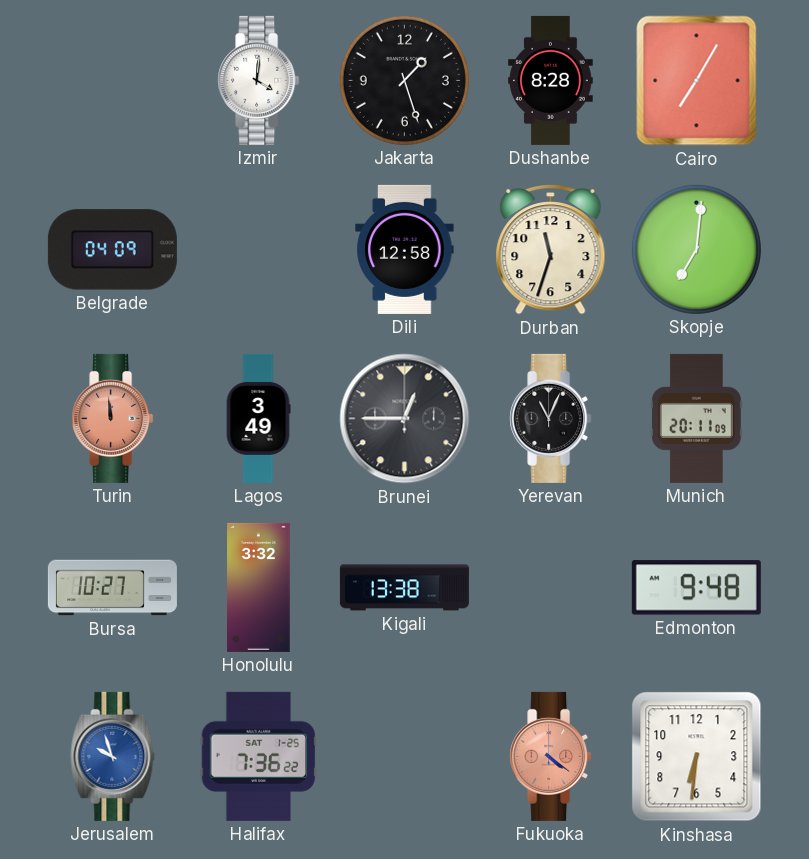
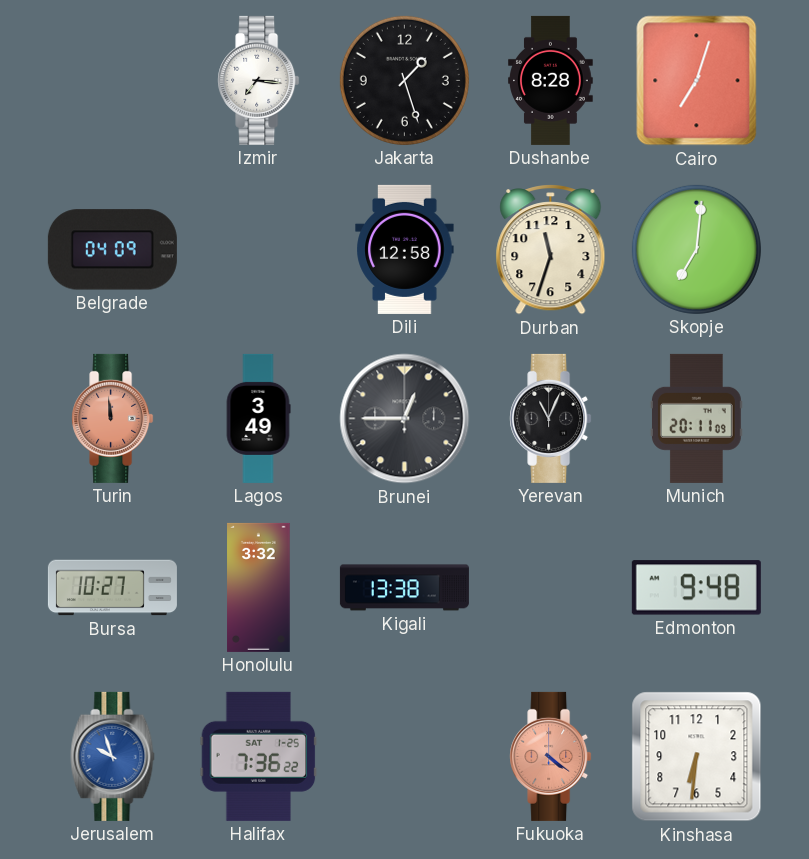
Izmir: 4:01 -> 7:16 (259, 80)
Cairo: 7:05 -> 7:03 (697, 81)
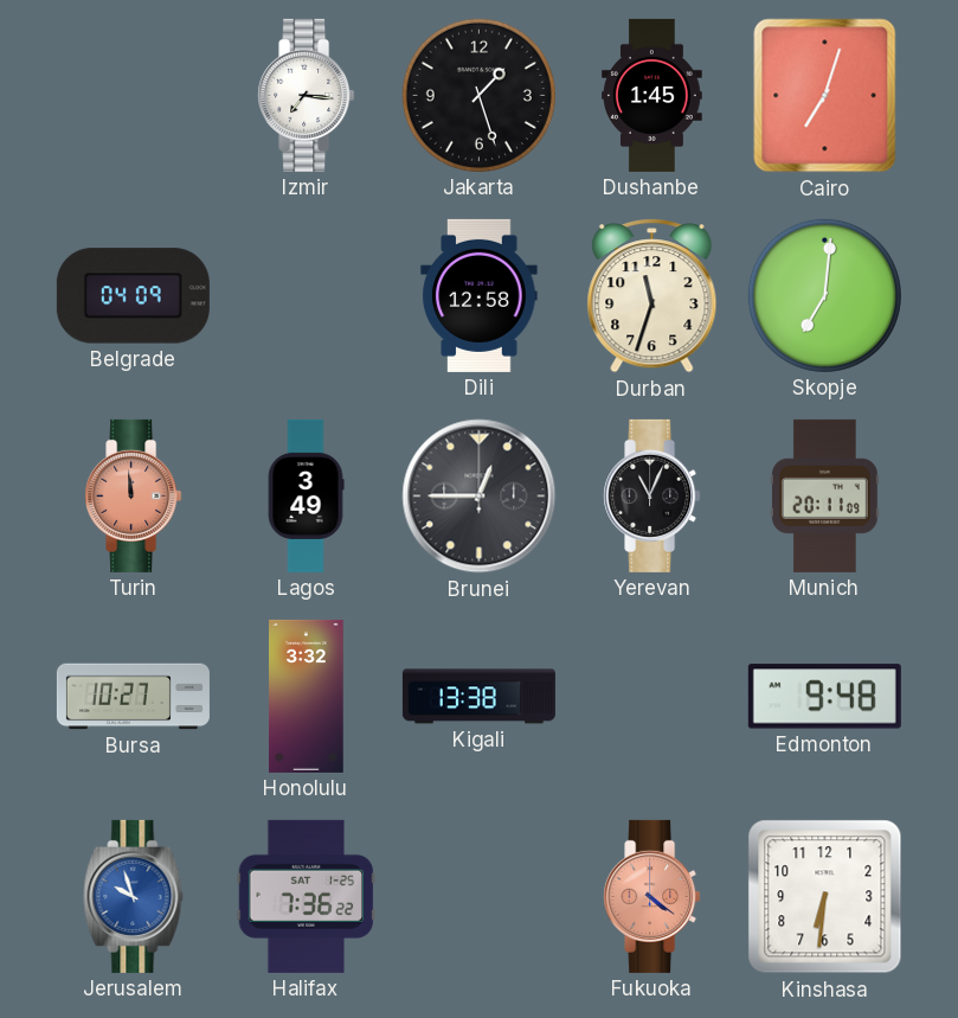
Dushanbe: 8:28 -> 1:45 (652, 95)
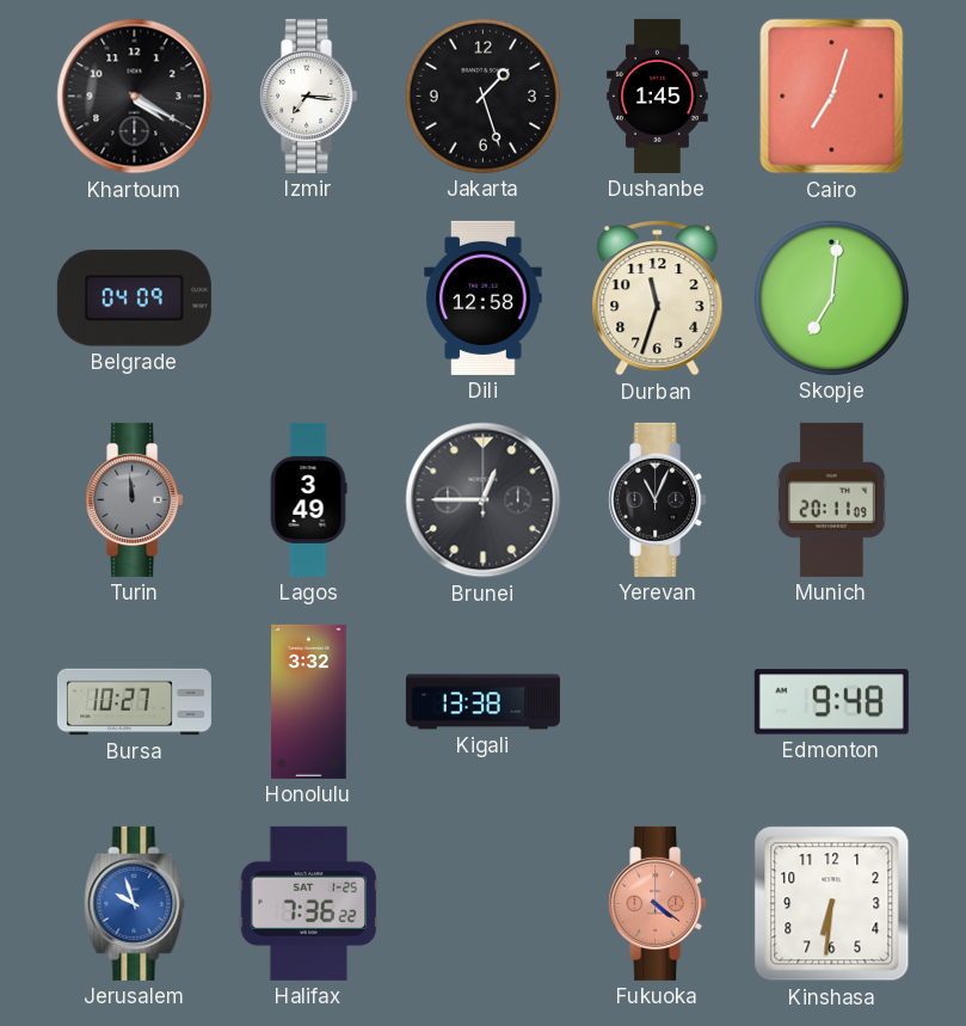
Khartoum: none -> 4:20 (135, 97)
Turin dial: salmon -> grey (135, 499)
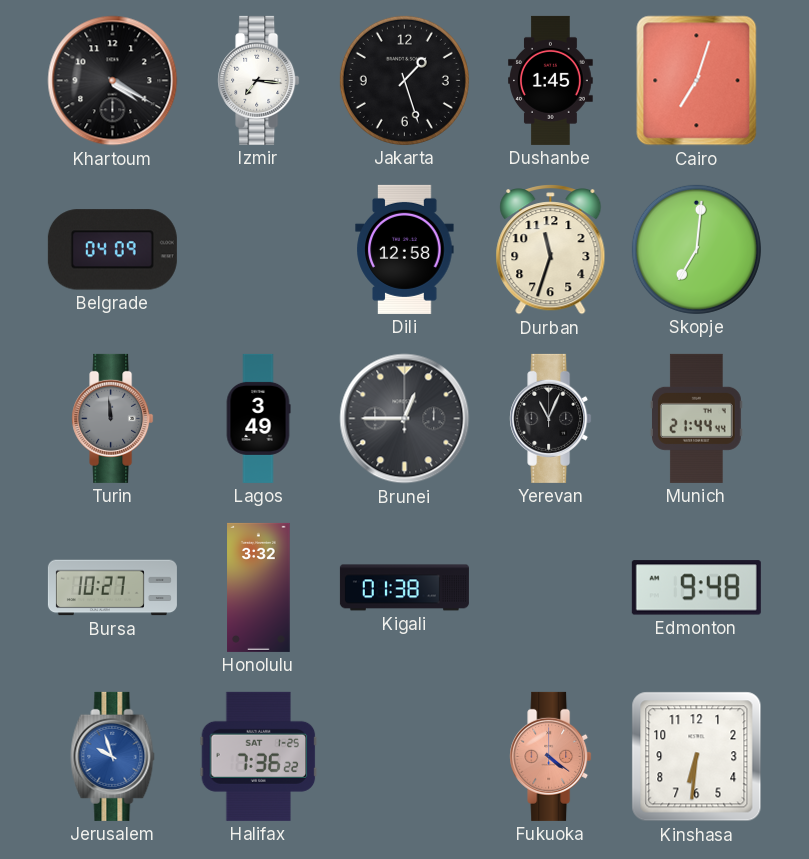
Munich: 20:11 -> 21:44 (696, 418)
Kigali: 13:38 -> 01:38 (404, 588)
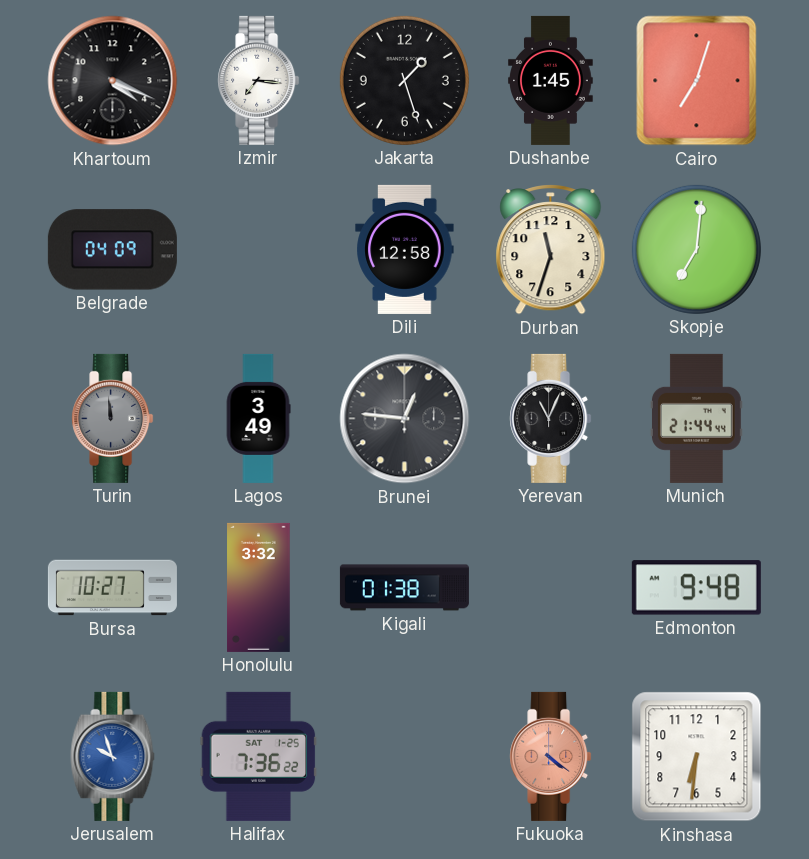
Khartoum: 4:20 -> 4:19 (113, 81)
Brunei: 12:45 -> 12:46 (405, 419)
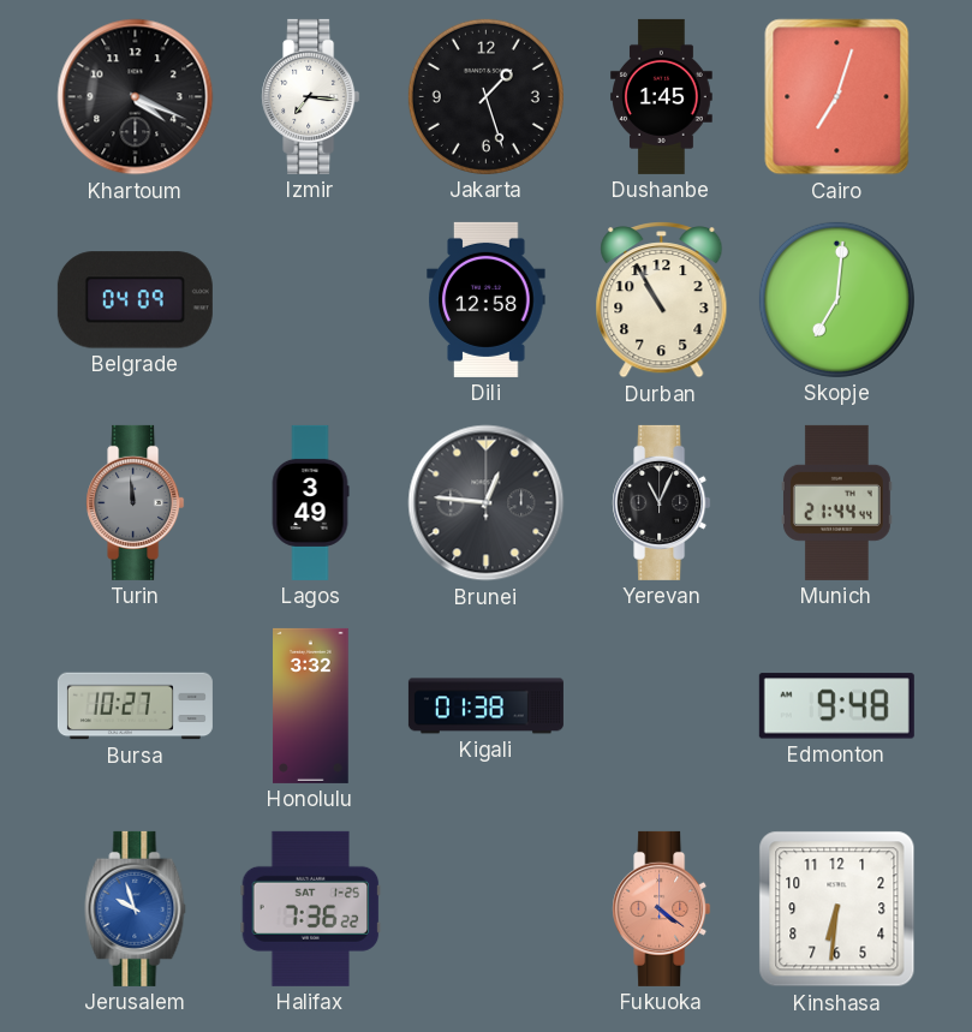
Durban: 11:33 -> 10:55 (662, 300)
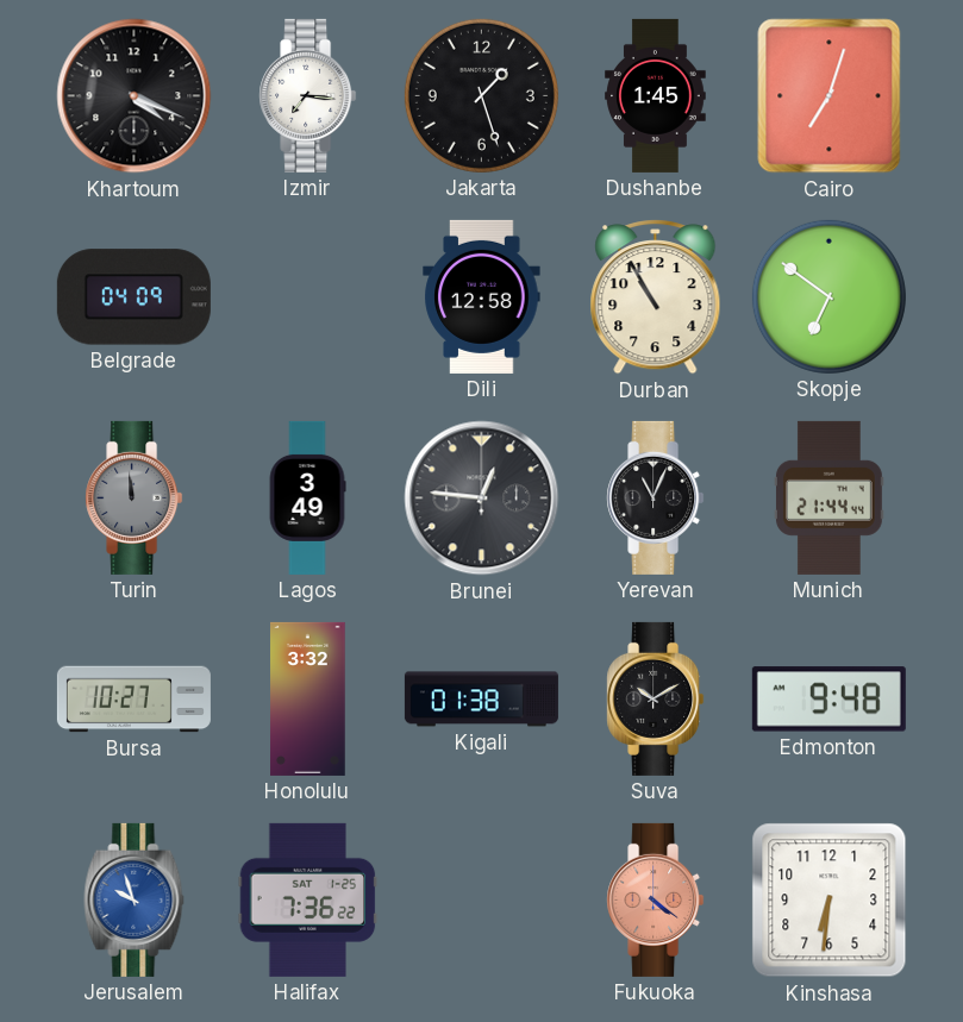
Skopje: 7:01 -> 6:51 (828, 296)
Suva: none -> 10:10 (656, 698)
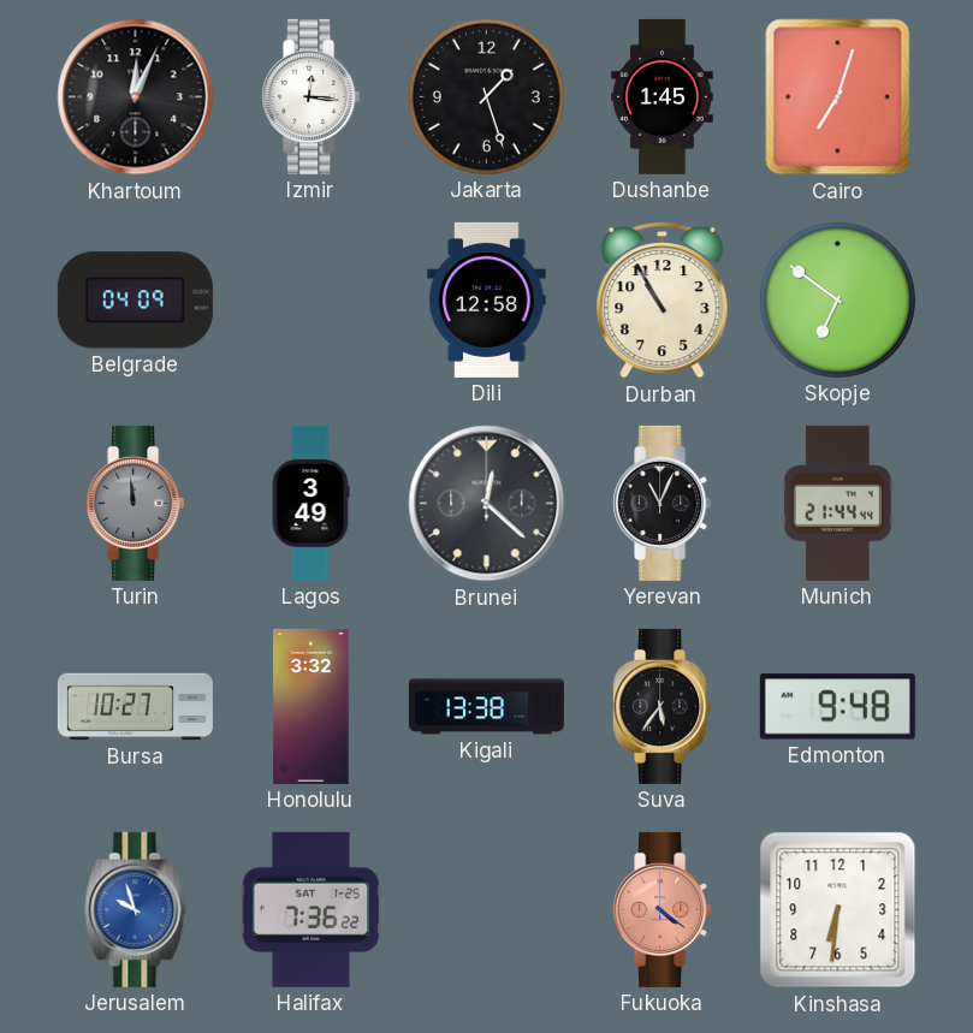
Khartoum: 4:19 -> 12:04 (136, 97)
Izmir: 7:16 -> 12:16 (312, 96)
Brunei: 12:46 -> 12:22 (487, 504)
Kigali: 01:38 -> 13:38 (486, 707)
Suva: 10:10 -> 5:36 (663, 706)
